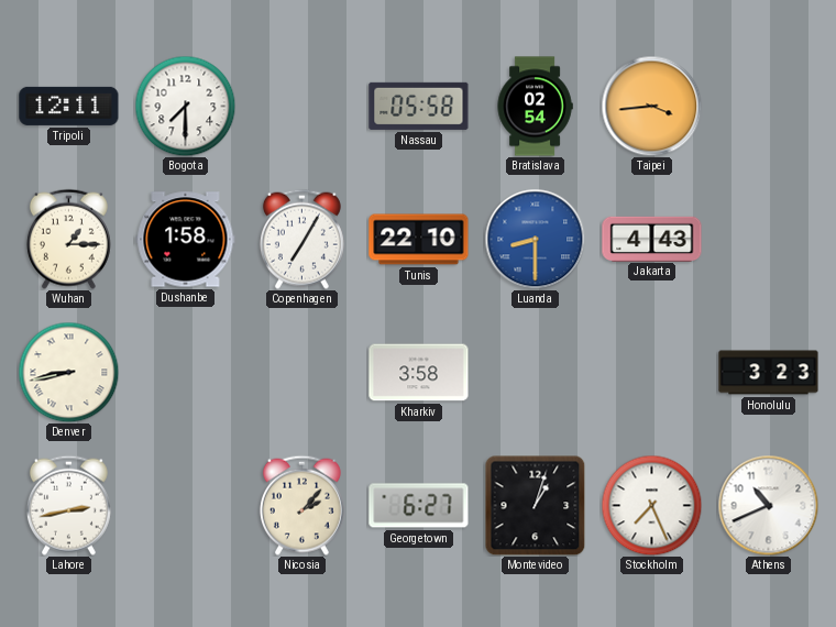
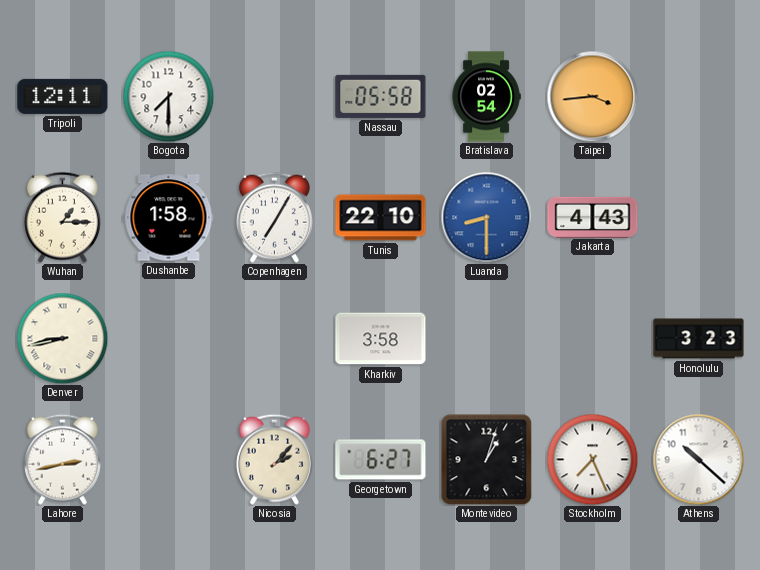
Athens: 10:41 -> 10:22 (698, 459)
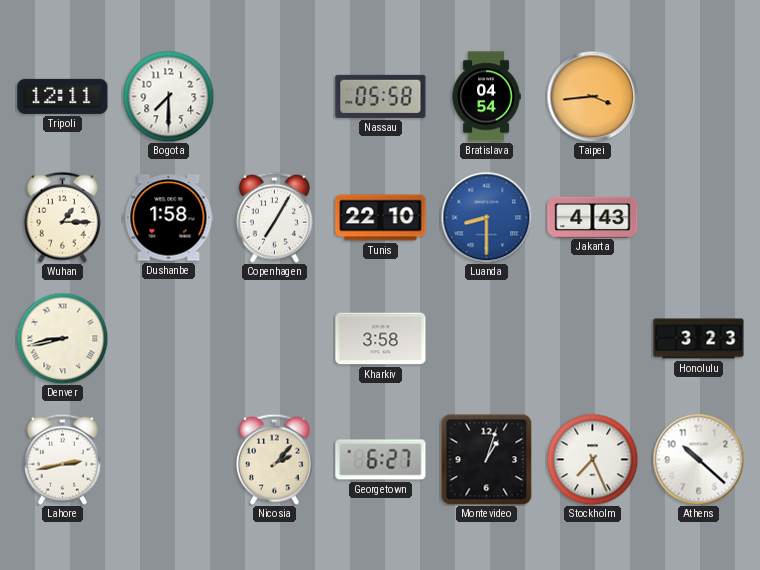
Bratislava: 02:54 -> 04:54 (486, 97)
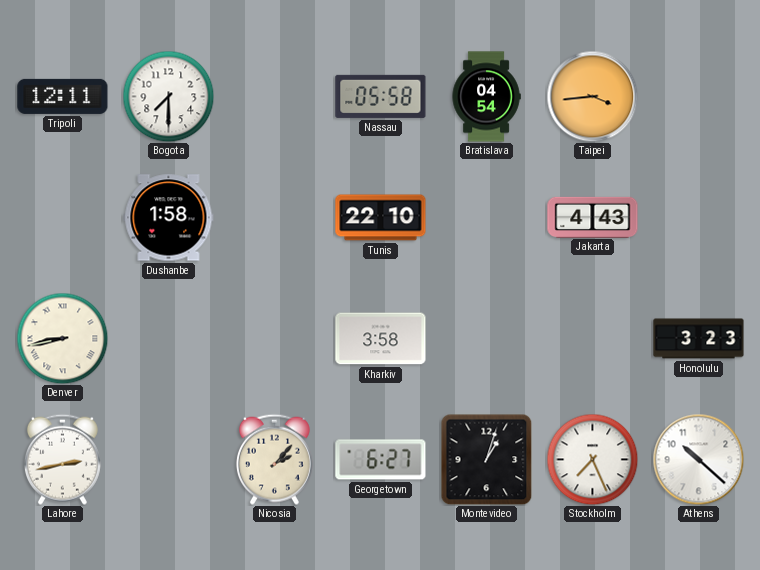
Wuhan: 1:15 -> none (62, 217)
Copenhagen: 7:05 -> none (274, 217)
Luanda: 8:30 -> none (486, 217)
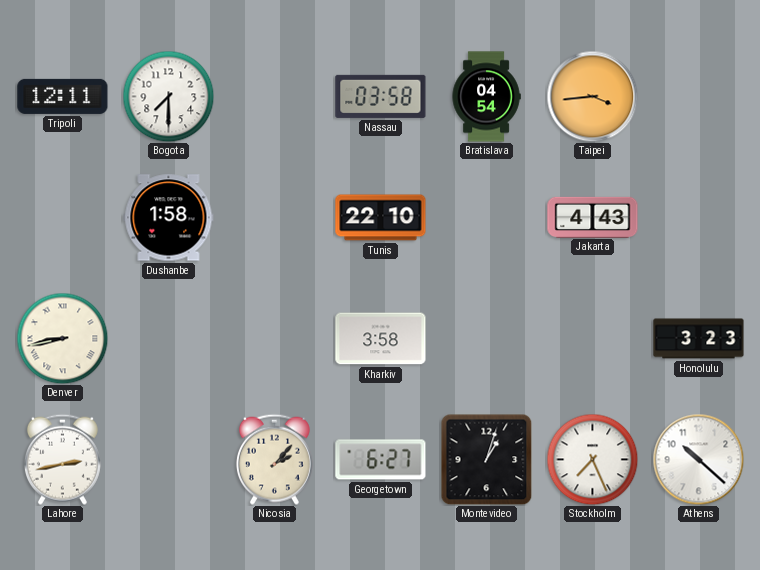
Nassau: 05:58 -> 03:58 (381, 96)
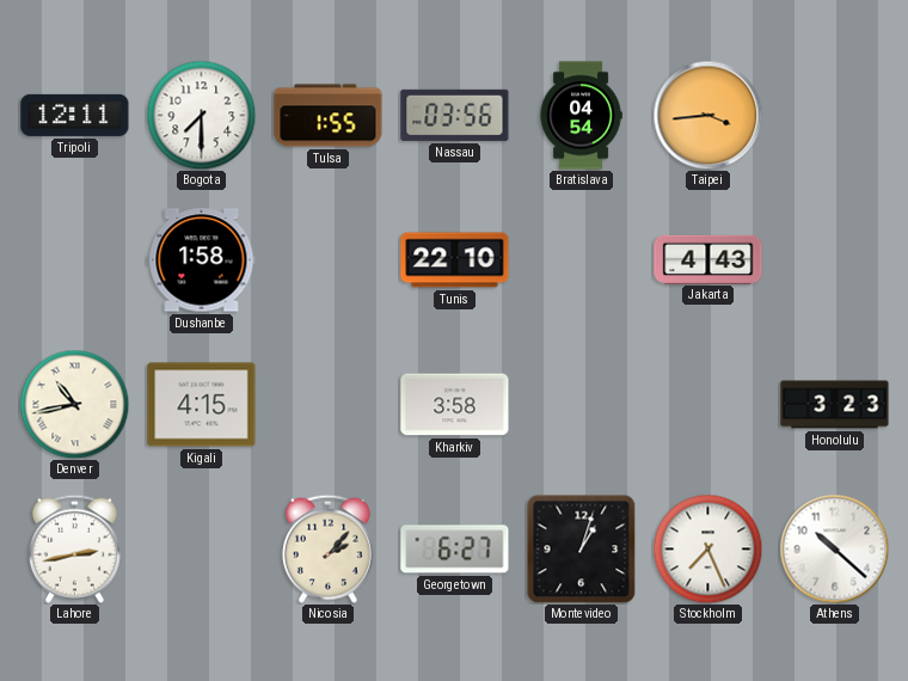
Tulsa: none -> 1:55 (329, 116)
Nassau: 03:58 -> 03:56 (455, 115)
Denver: 8:43 -> 10:43 (74, 404)
Kigali: none -> 4:15 (202, 405)
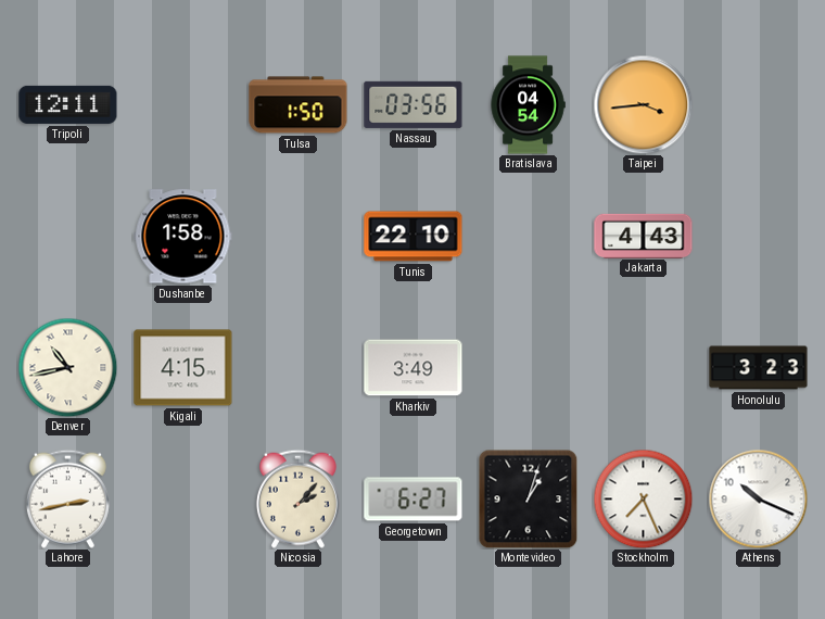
Bogota: 7:30 -> none (201, 115)
Tulsa: 1:55 -> 1:50 (299, 105)
Kharkiv: 3:58 -> 3:49 (414, 368)
Athens: 10:22 -> 10:19 (758, 498)
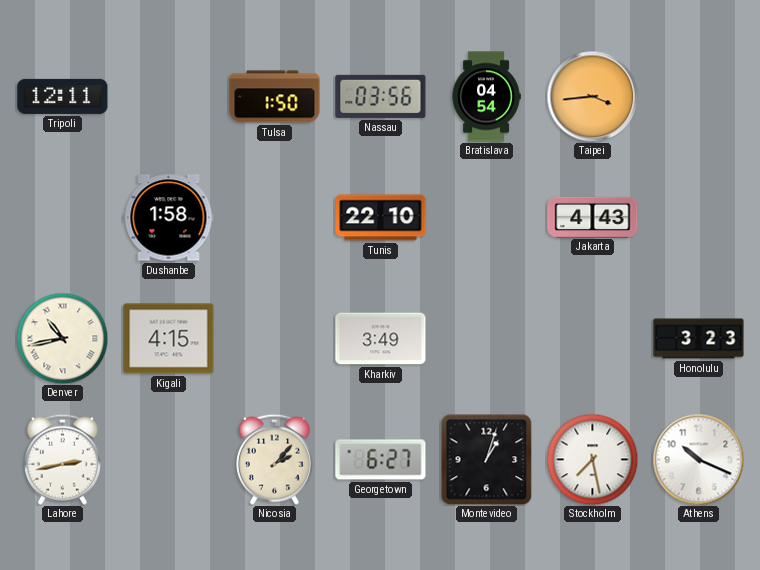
Stockholm: 7:26 -> 7:28 (592, 459)
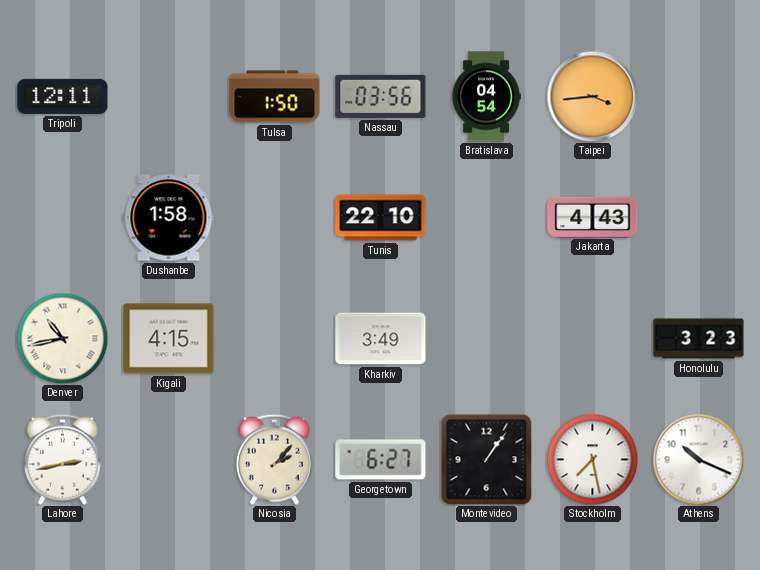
Montevideo: 1:03 -> 1:06 (486, 459)
